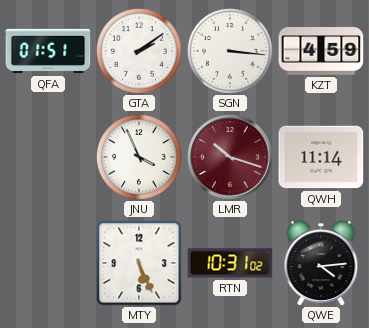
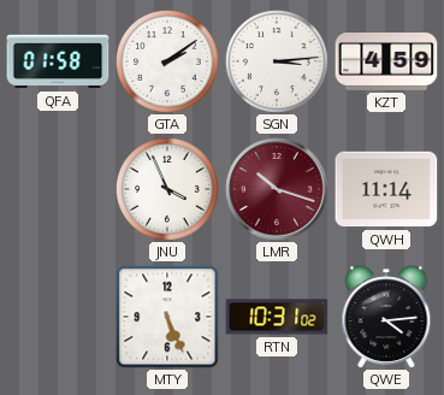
QFA: 01:51 -> 01:58 (58, 61)
SGN: 3:16 -> 3:14 (278, 63)
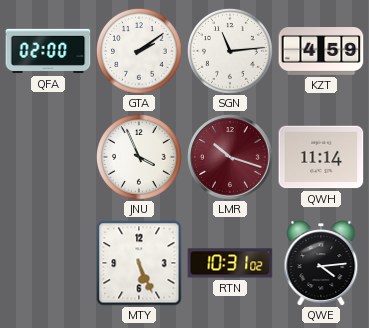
QFA: 01:58 -> 02:00 (48, 51)
SGN: 3:14 -> 11:14 (231, 52)
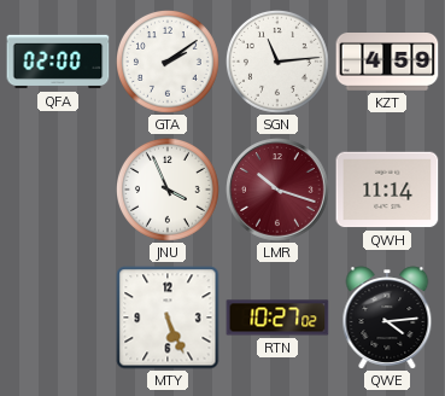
RTN: 10:31 -> 10:27 (277, 318)
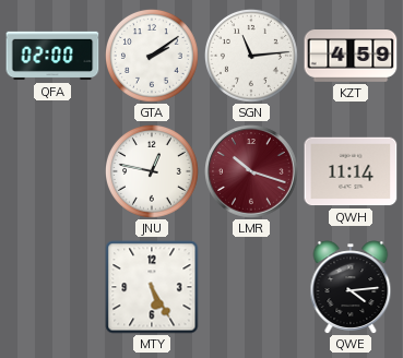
JNU: 3:56 -> 12:47 (153, 172)
MTY: 5:26 -> 5:25 (152, 287)
RTN: 10:27 -> none (277, 318)
